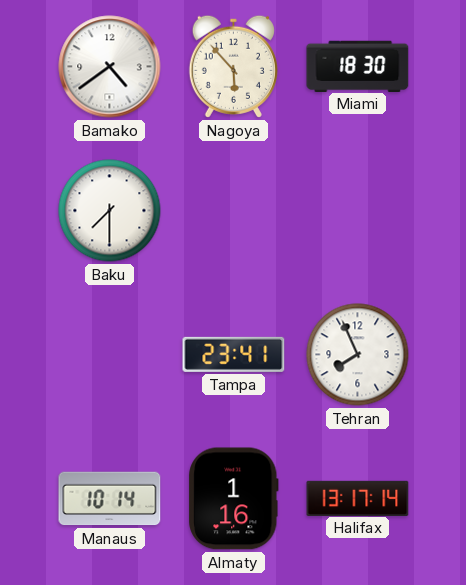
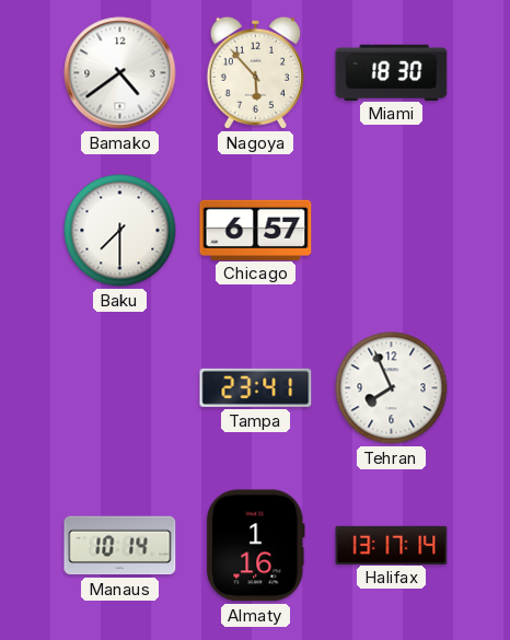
Chicago: none -> 6:57 (256, 230)
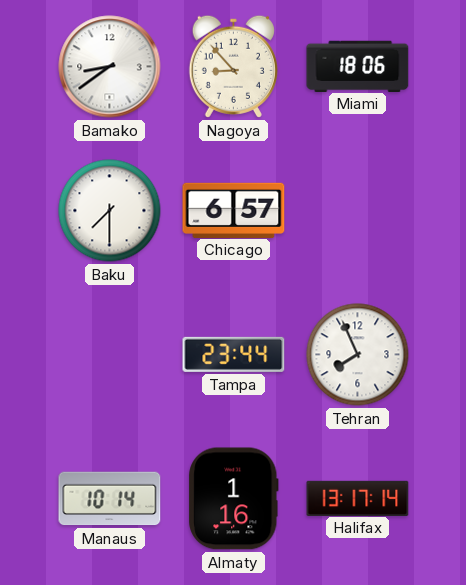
Bamako: 4:39 -> 8:39 (110, 67)
Nagoya: 5:53 -> 8:53 (233, 66)
Miami: 18:30 -> 18:06 (358, 66)
Tampa: 23:41 -> 23:44 (234, 354)
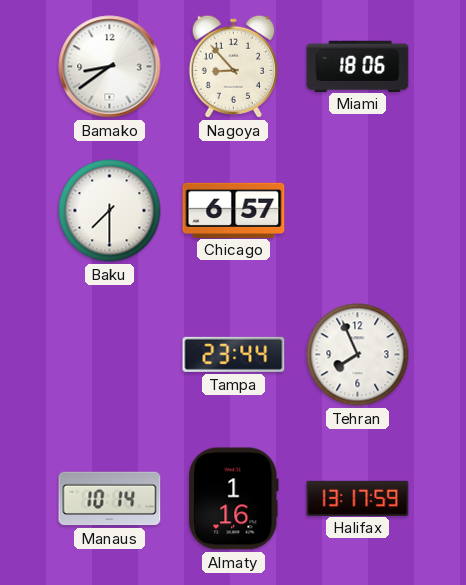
Halifax: 13:17:14 -> 13:17:59 (358, 498)
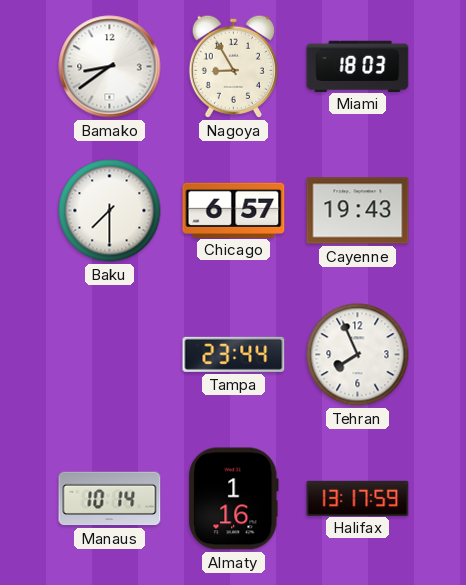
Nagoya: 8:53 -> 8:55 (233, 66)
Miami: 18:06 -> 18:03 (358, 66)
Cayenne: none -> 19:43 (358, 211)
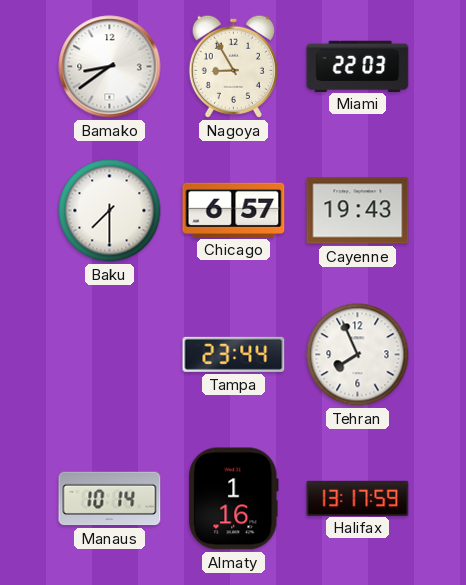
Miami: 18:03 -> 22:03 (358, 66)
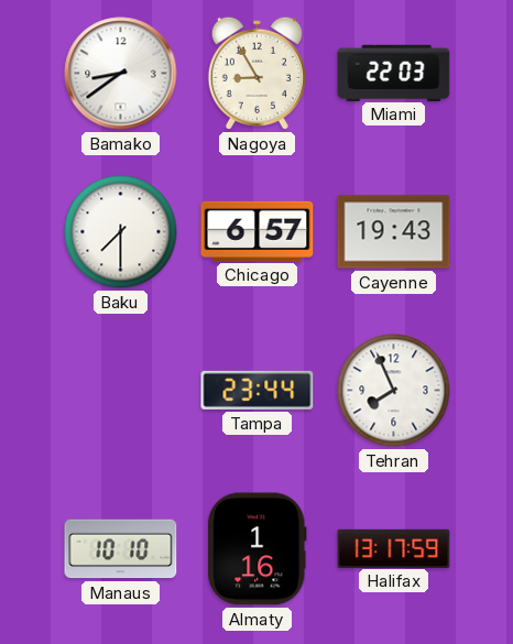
Manaus: 10:14 -> 10:10 (121, 549)
